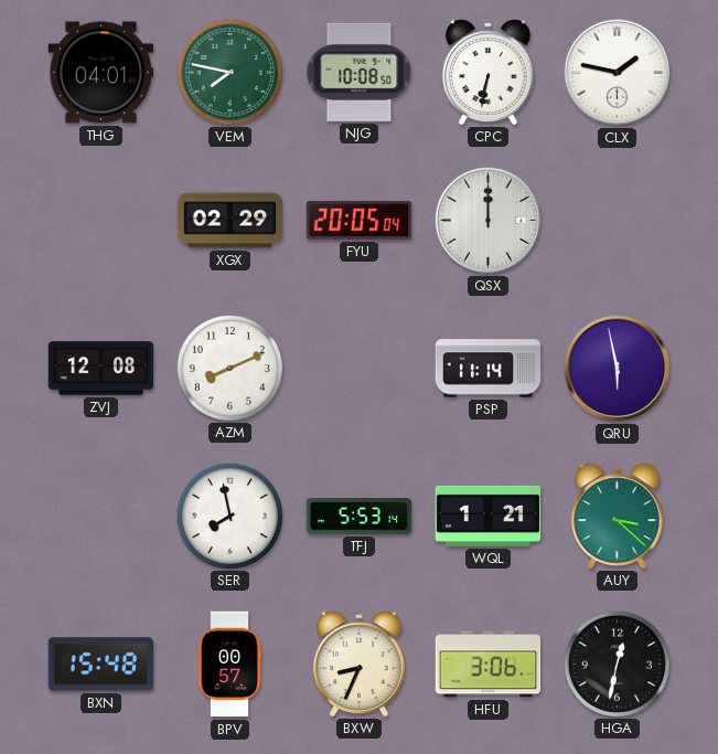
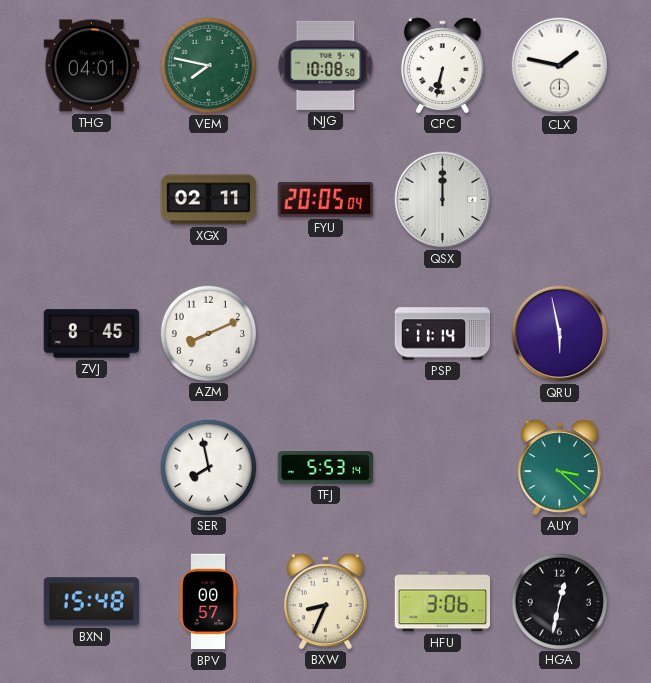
XGX: 02:29 -> 02:11 (209, 200)
ZVJ: 12:08 -> 8:45 (92, 334)
WQL: 1:21 -> none (489, 516)
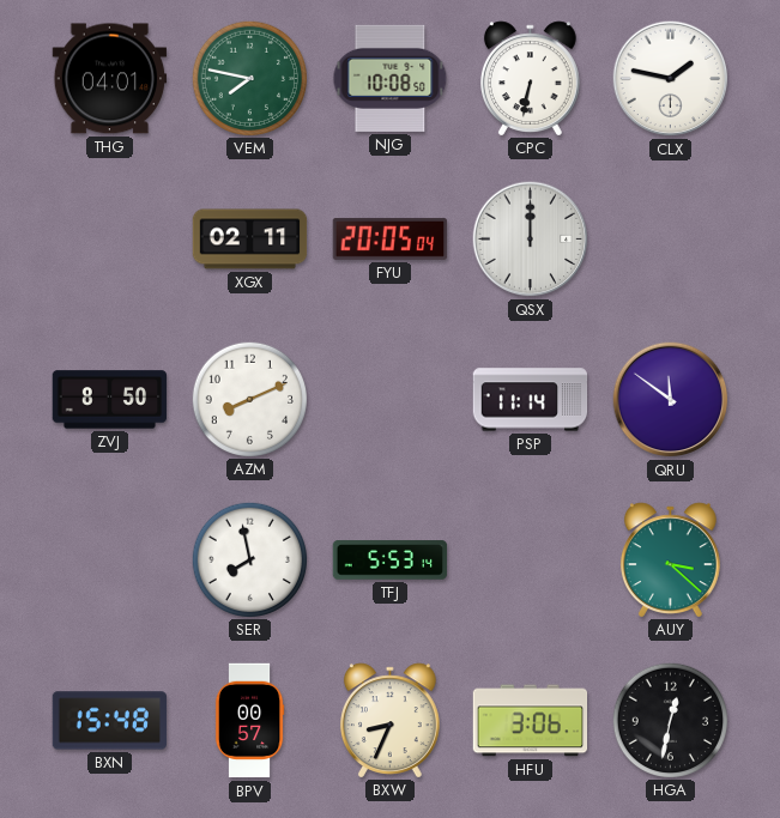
ZVJ: 8:45 -> 8:50 (110, 400)
QRU: 5:58 -> 11:51 (671, 400)
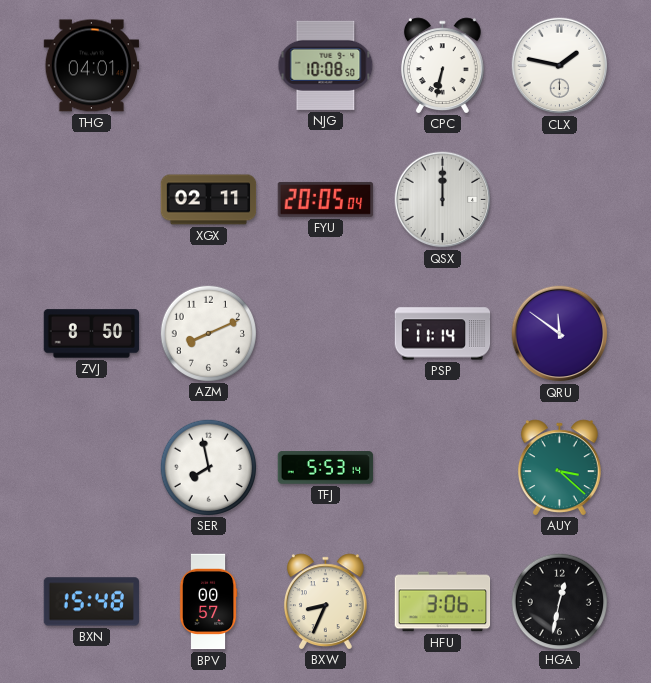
VEM: 7:47 -> none (249, 78)
